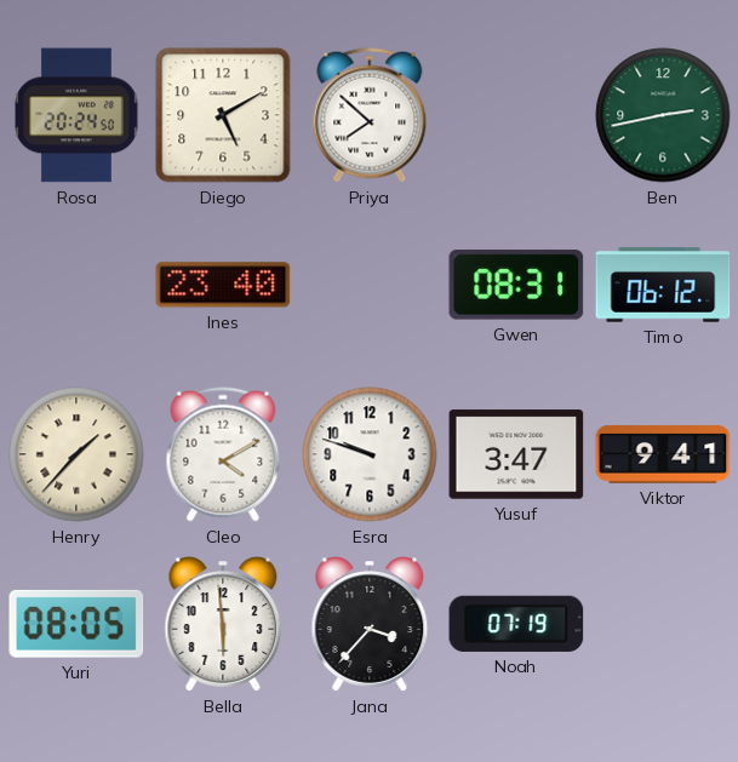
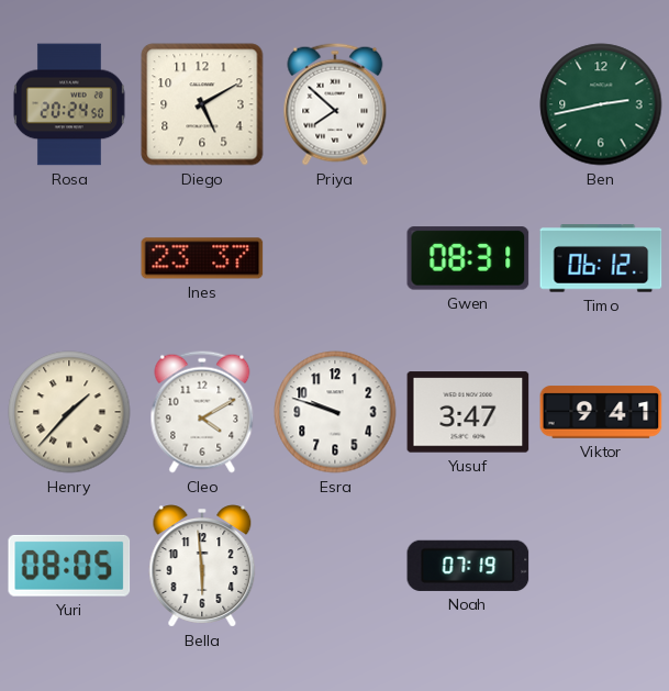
Ines: 23:40 -> 23:37 (202, 258)
Jana: 3:37 -> none (370, 624)
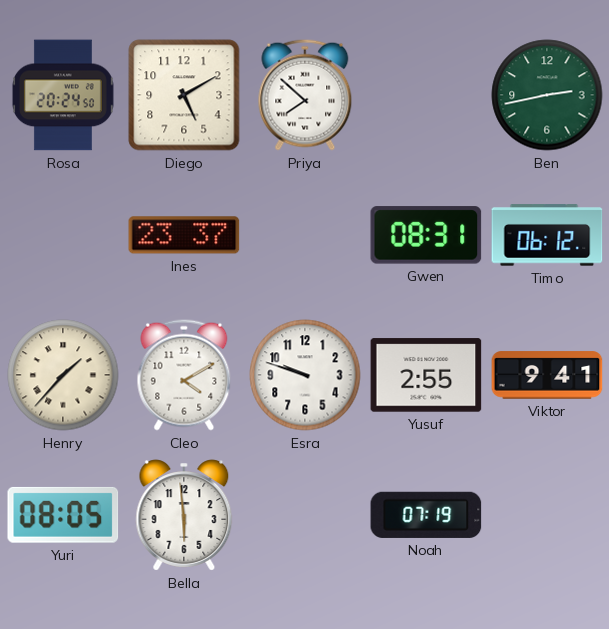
Yusuf: 3:47 -> 2:55 (426, 375)
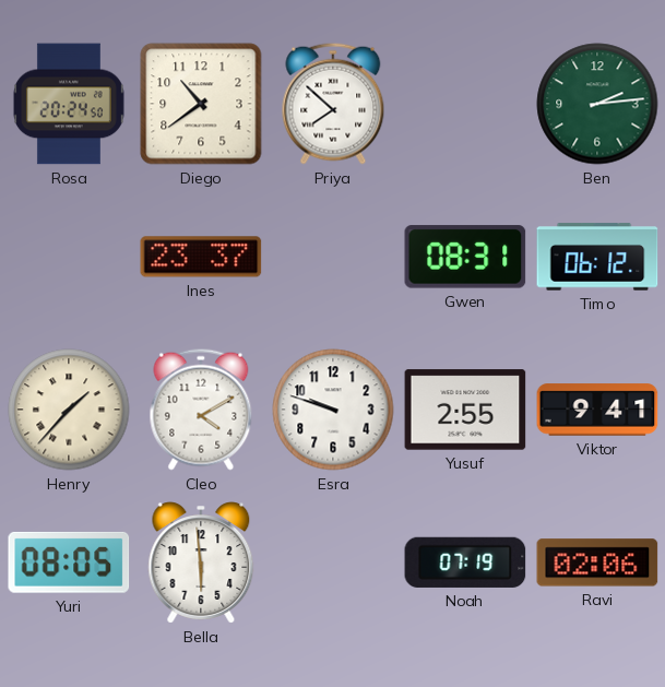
Diego: 5:10 -> 10:39 (201, 104)
Ben: 2:43 -> 2:14 (597, 104)
Ravi: none -> 02:06 (597, 562)
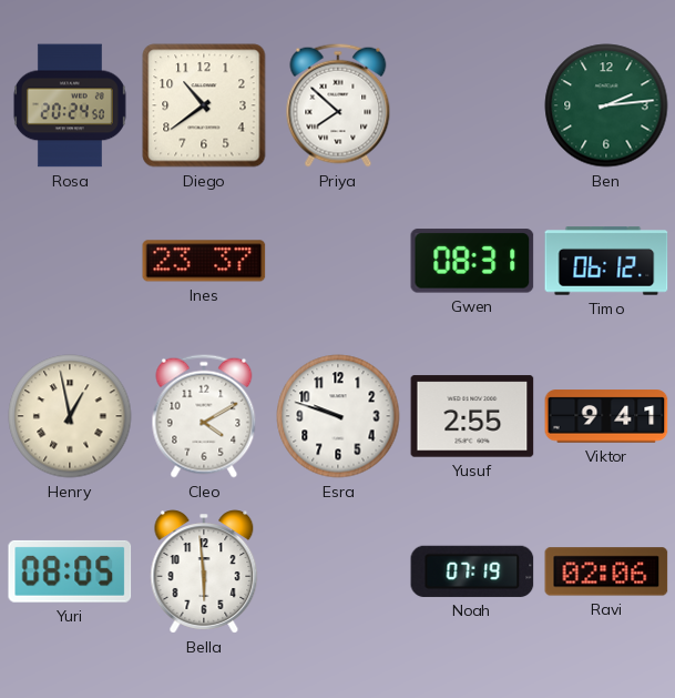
Henry: 1:37 -> 12:58 (70, 416)
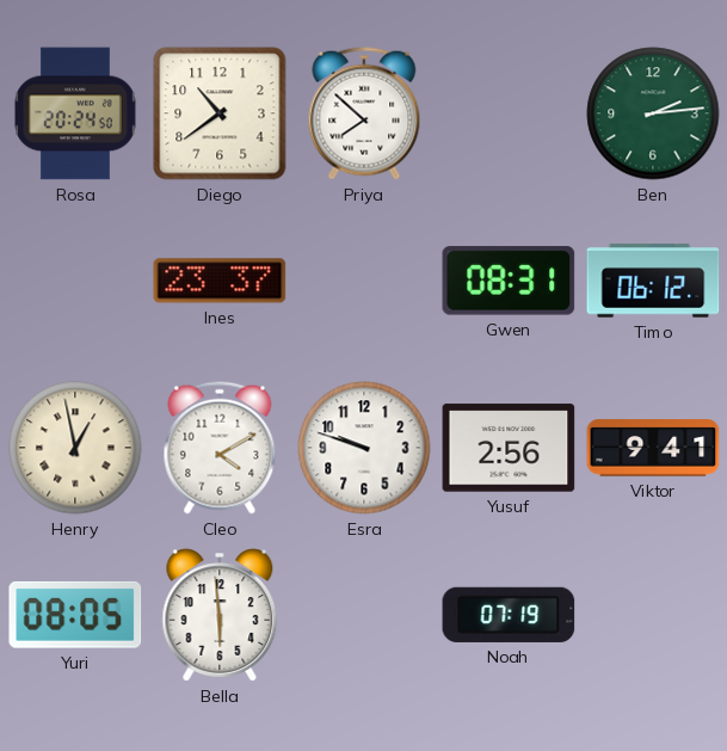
Yusuf: 2:55 -> 2:56 (509, 448)
Ravi: 02:06 -> none (606, 571)
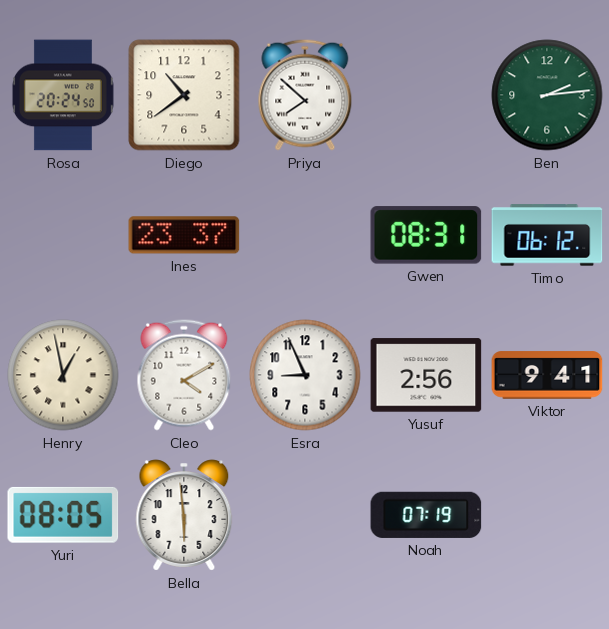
Esra: 9:48 -> 8:56 (305, 375)
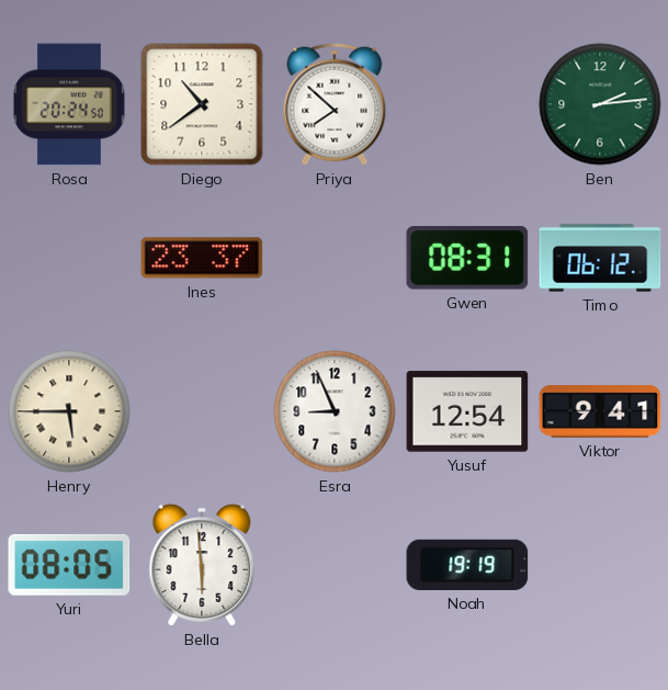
Henry: 12:58 -> 5:45 (69, 411)
Cleo: 4:10 -> none (184, 375)
Yusuf: 2:56 -> 12:54 (467, 411)
Noah: 07:19 -> 19:19 (467, 565)
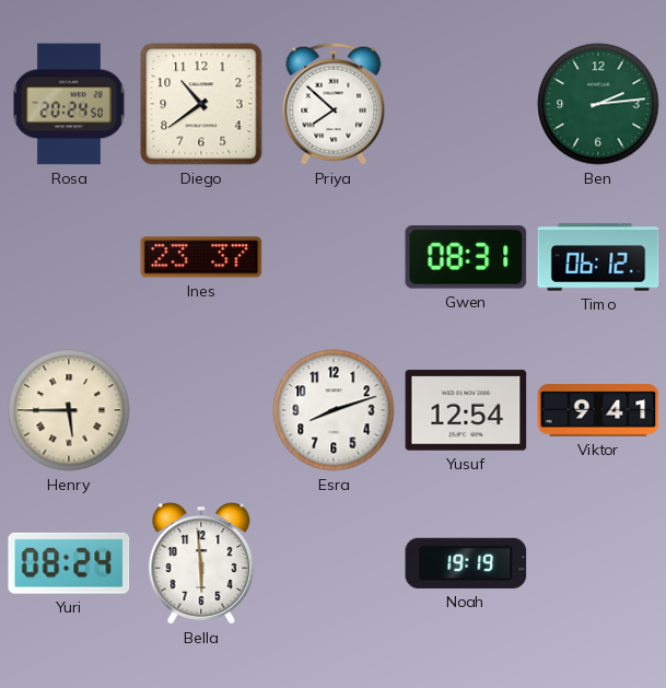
Esra: 8:56 -> 8:12 (334, 410)
Yuri: 08:05 -> 08:24 (69, 563)
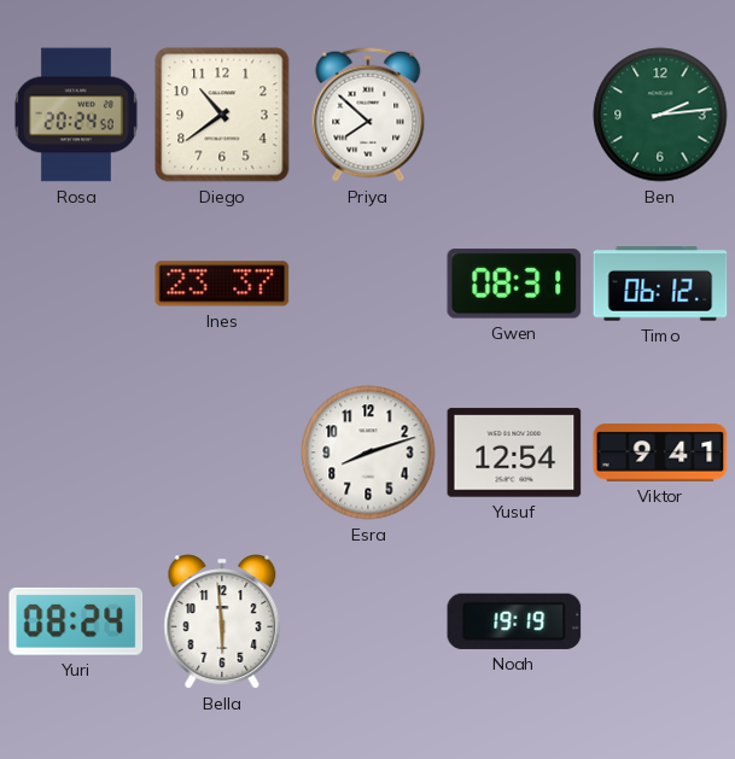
Henry: 5:45 -> none (69, 410)
